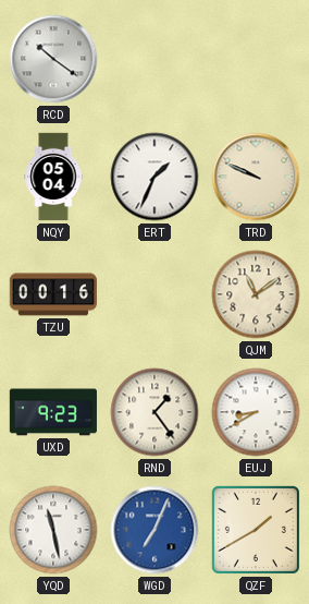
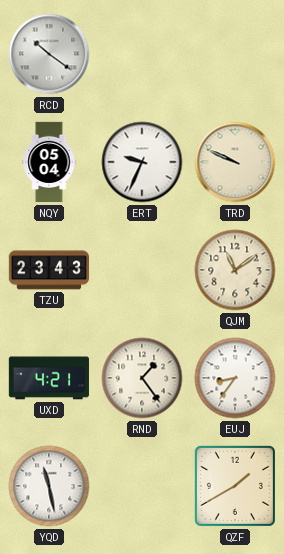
ERT: 1:34 -> 9:34 (142, 162)
TZU: 00:16 -> 23:43 (48, 270)
UXD: 9:23 -> 4:21 (48, 378)
EUJ: 8:40 -> 8:36 (235, 378)
WGD: 7:04 -> none (154, 530)
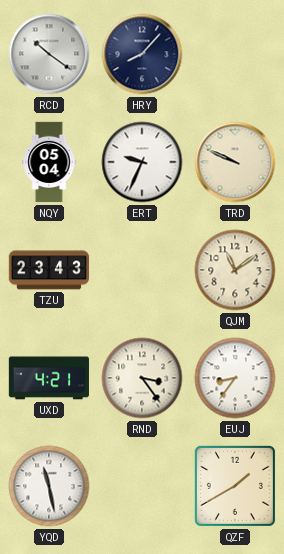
HRY: none -> 8:07 (142, 54)
RND: 1:24 -> 3:24 (142, 378)
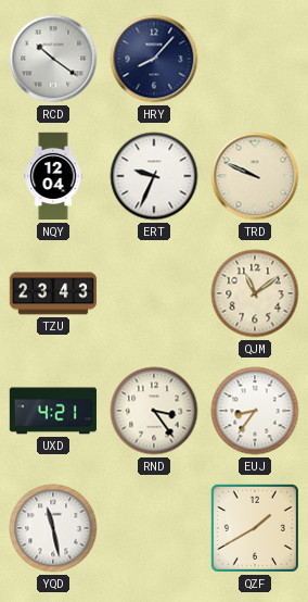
NQY: 05:04 -> 12:04 (53, 176)
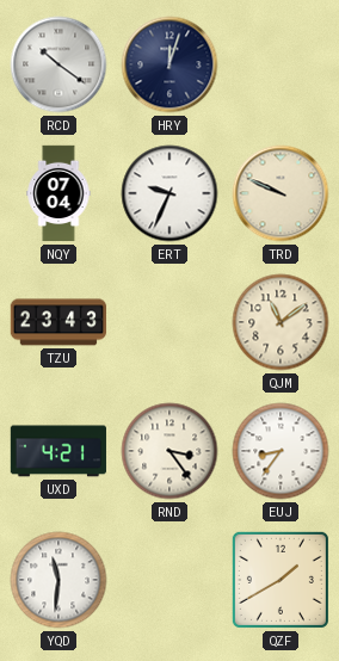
HRY: 8:07 -> 12:03 (169, 64)
NQY: 12:04 -> 07:04 (58, 193)
YQD: 11:28 -> 11:31 (58, 580)
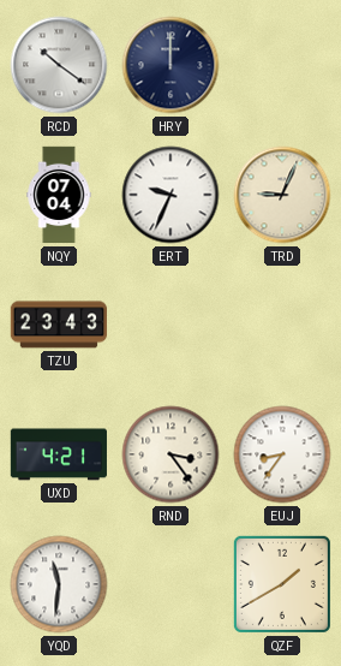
HRY: 12:03 -> 12:00 (170, 65)
TRD: 9:49 -> 9:04 (282, 195)
QJM: 11:09 -> none (281, 322)
